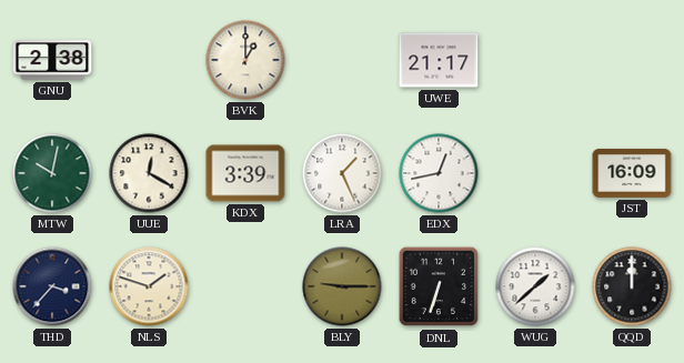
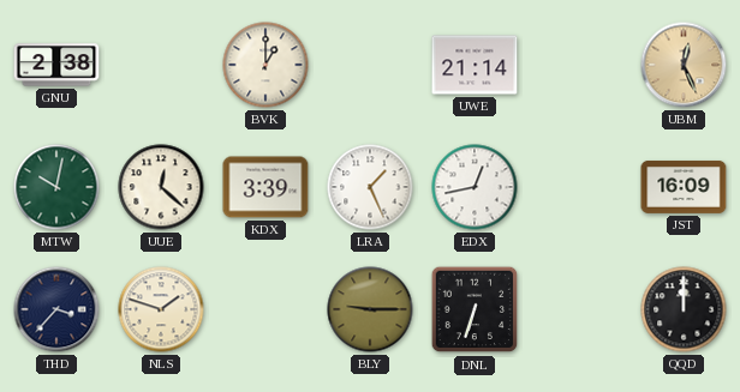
UWE: 21:17 -> 21:14 (475, 65)
UBM: none -> 12:26 (684, 65)
UUE: 12:20 -> 12:22 (161, 187)
WUG: 1:38 -> none (535, 286)
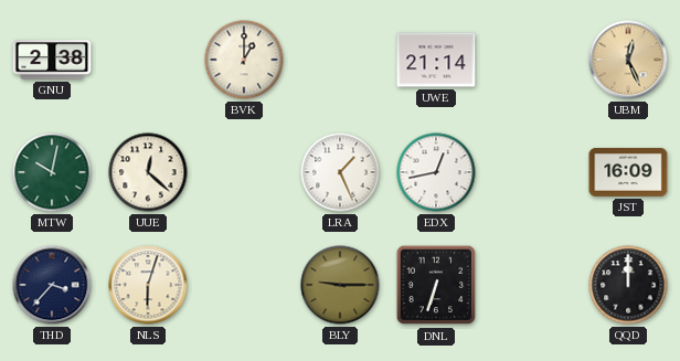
KDX: 3:39 -> none (265, 187)
NLS: 1:48 -> 6:03 (148, 285)
